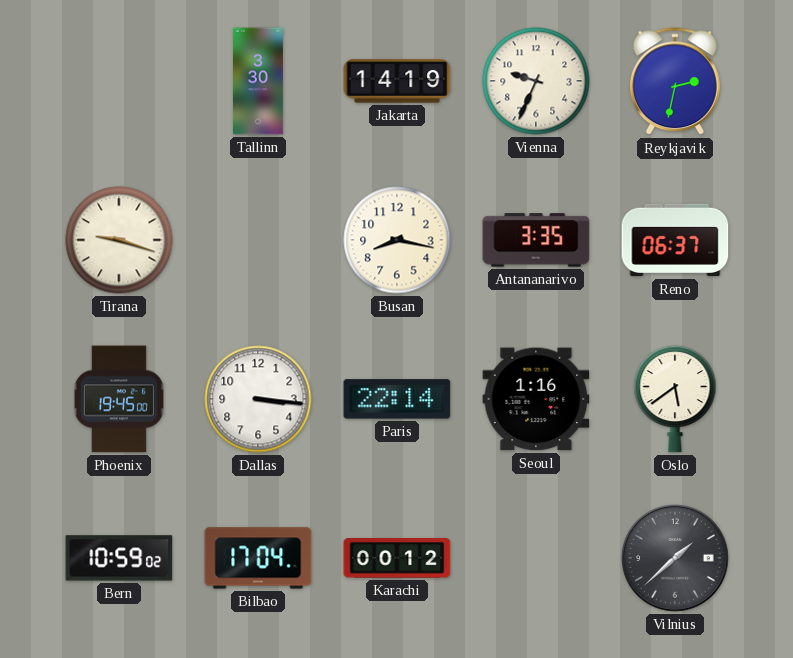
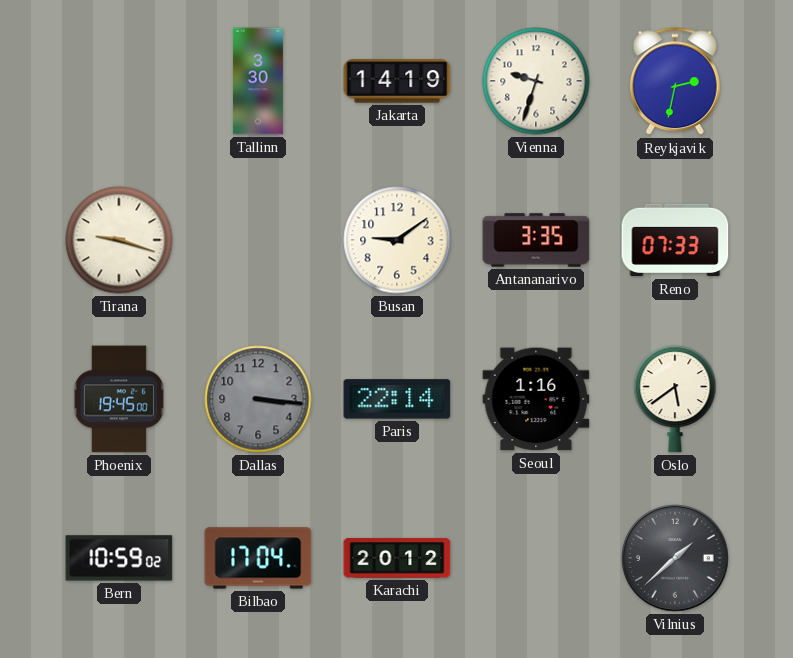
Vienna: 9:34 -> 9:33 (536, 81)
Busan: 8:17 -> 9:09 (397, 240)
Reno: 06:37 -> 07:33 (675, 240)
Dallas dial: white -> grey (258, 399)
Karachi: 00:12 -> 20:12 (397, 558)
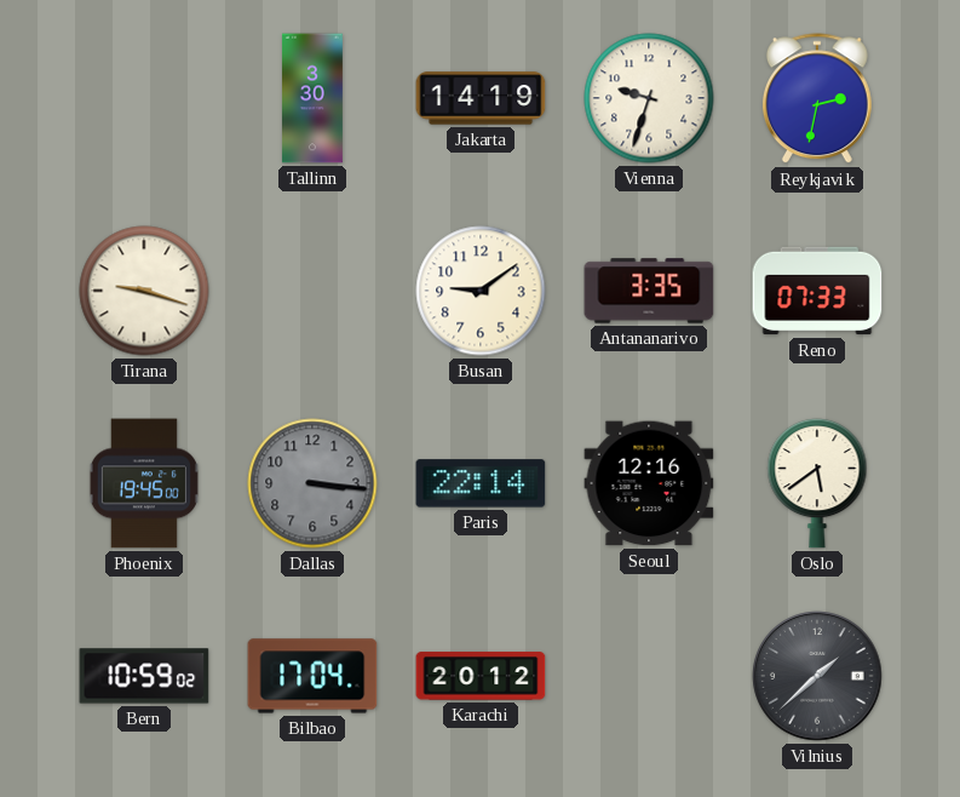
Seoul: 1:16 -> 12:16 (649, 483)
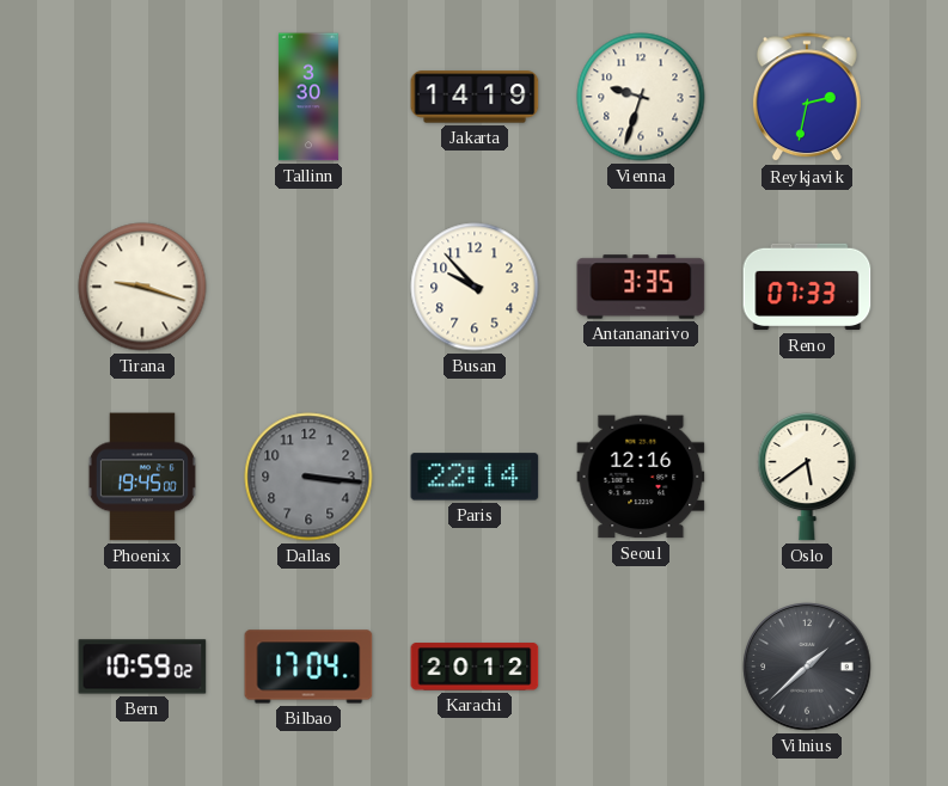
Busan: 9:09 -> 9:53 (475, 287)
